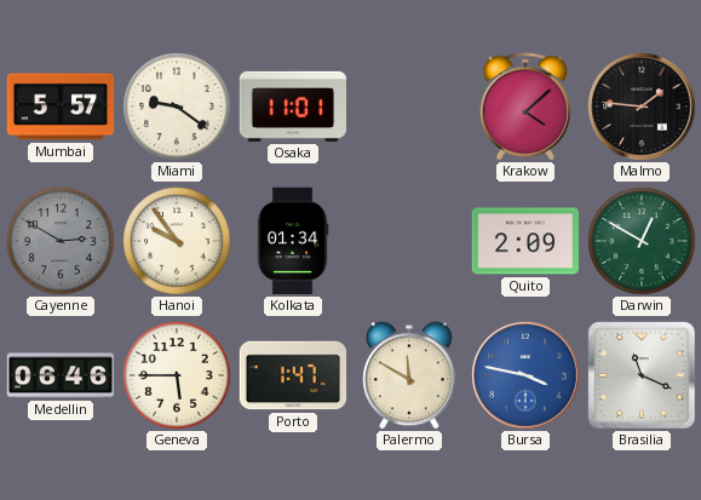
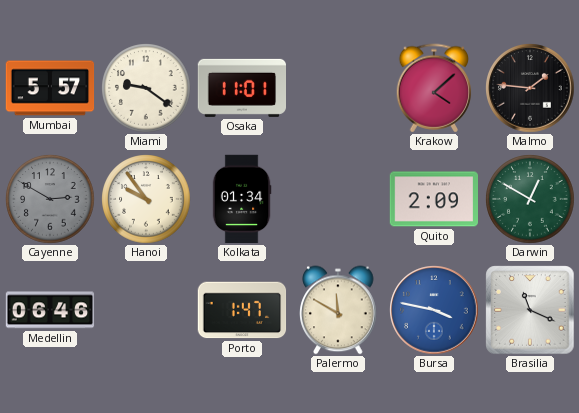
Geneva: 5:45 -> none (177, 375)
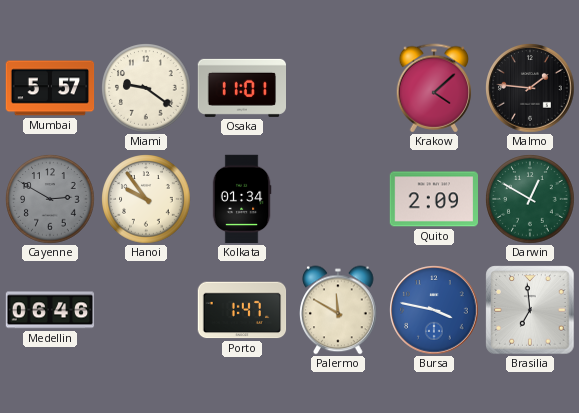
Brasilia: 11:19 -> 6:59 (530, 310)
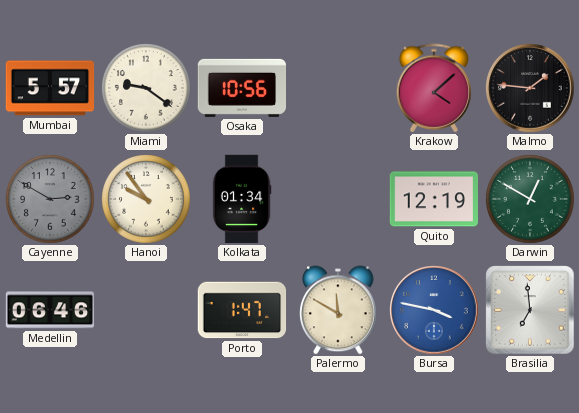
Osaka: 11:01 -> 10:56 (242, 88)
Quito: 2:09 -> 12:19 (433, 199)
